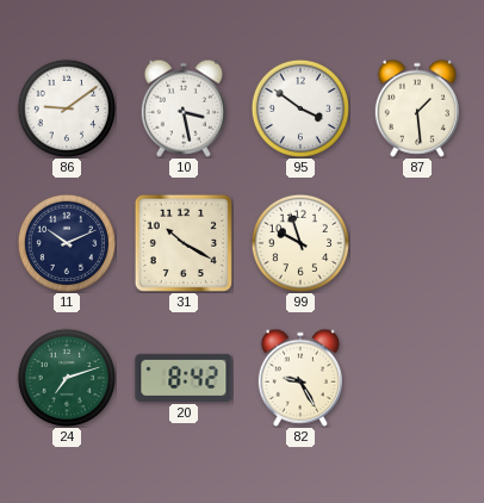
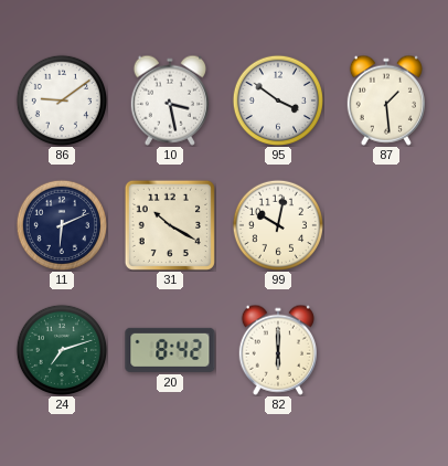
11: 10:11 -> 6:11 (61, 224)
99: 9:57 -> 10:02 (277, 224)
82: 9:25 -> 6:00 (278, 350)
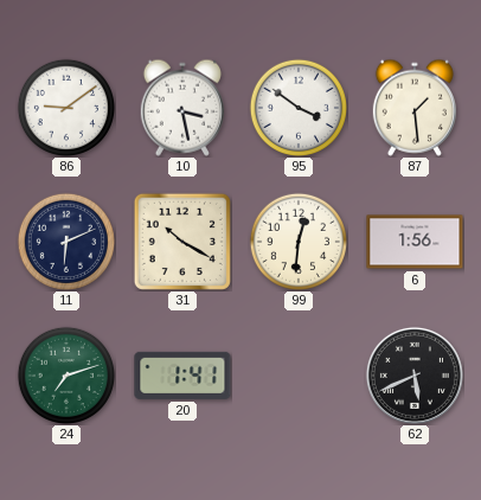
99: 10:02 -> 12:31 (297, 241)
6: none -> 1:56 (415, 242)
20: 8:42 -> 1:41 (182, 376)
82: 6:00 -> none (278, 350)
62: none -> 5:41 (415, 376)
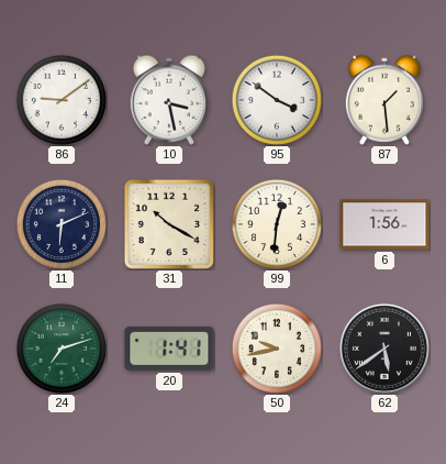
50: none -> 9:43 (276, 347)
62: 5:41 -> 5:39 (384, 349)
